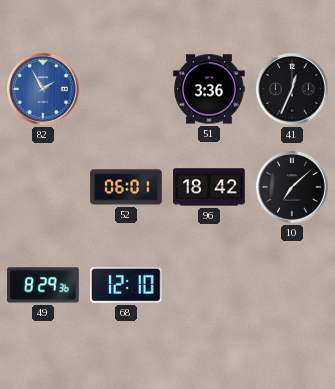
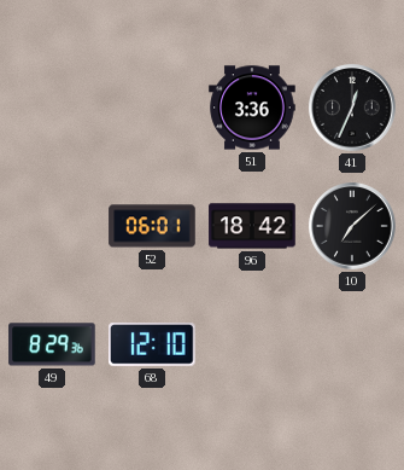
82: 1:55 -> none (43, 89)
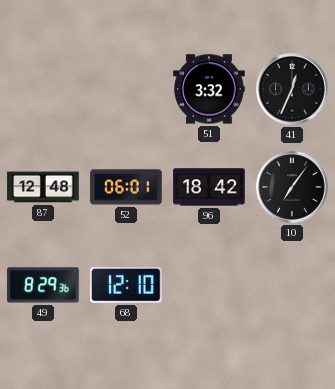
51: 3:36 -> 3:32 (209, 89)
87: none -> 12:48 (43, 187)
10: 7:08 -> 7:06 (292, 187)
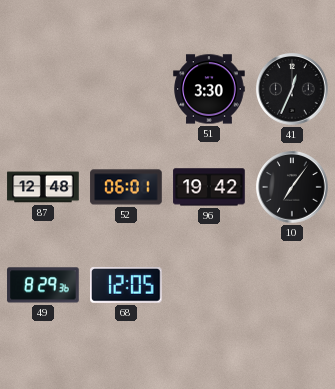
51: 3:32 -> 3:30 (209, 89)
96: 18:42 -> 19:42 (209, 187)
68: 12:10 -> 12:05 (127, 286)
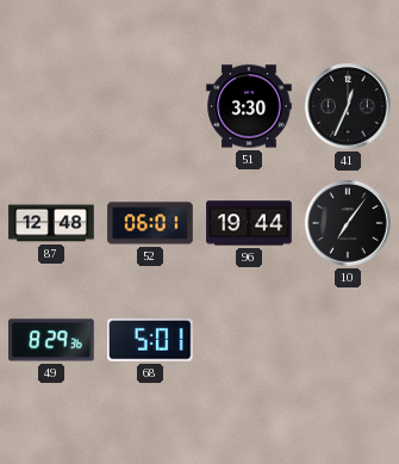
96: 19:42 -> 19:44 (249, 223)
68: 12:05 -> 5:01 (151, 341)
